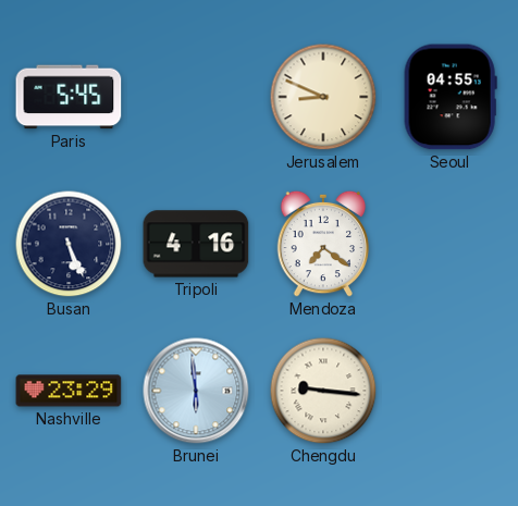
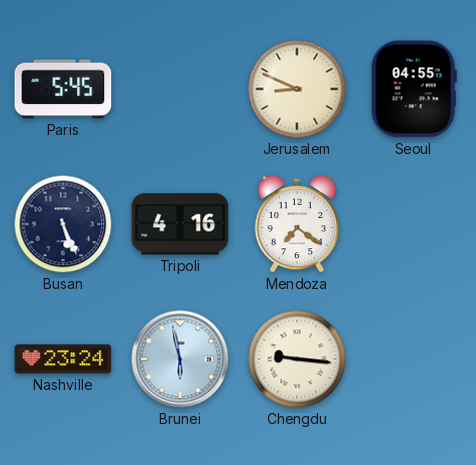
Nashville: 23:29 -> 23:24 (63, 359)
Brunei: 5:59 -> 5:58 (180, 359)
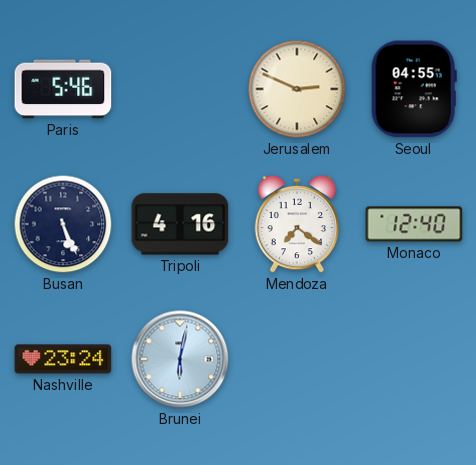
Paris: 5:45 -> 5:46 (63, 89)
Jerusalem: 8:49 -> 2:49 (297, 89)
Monaco: none -> 12:40 (414, 224)
Brunei: 5:58 -> 6:02 (180, 359)
Chengdu: 9:16 -> none (297, 359)
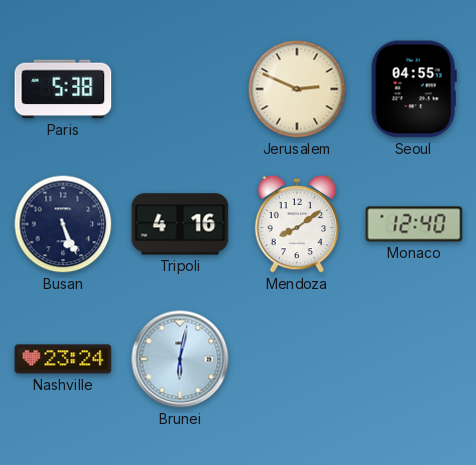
Paris: 5:46 -> 5:38 (63, 89)
Mendoza: 7:21 -> 8:09 (297, 224)
